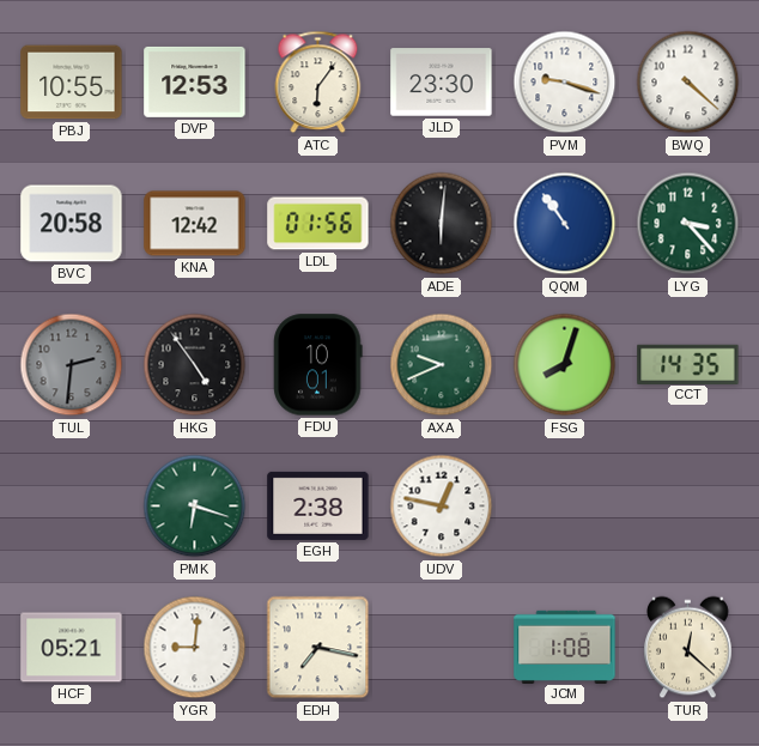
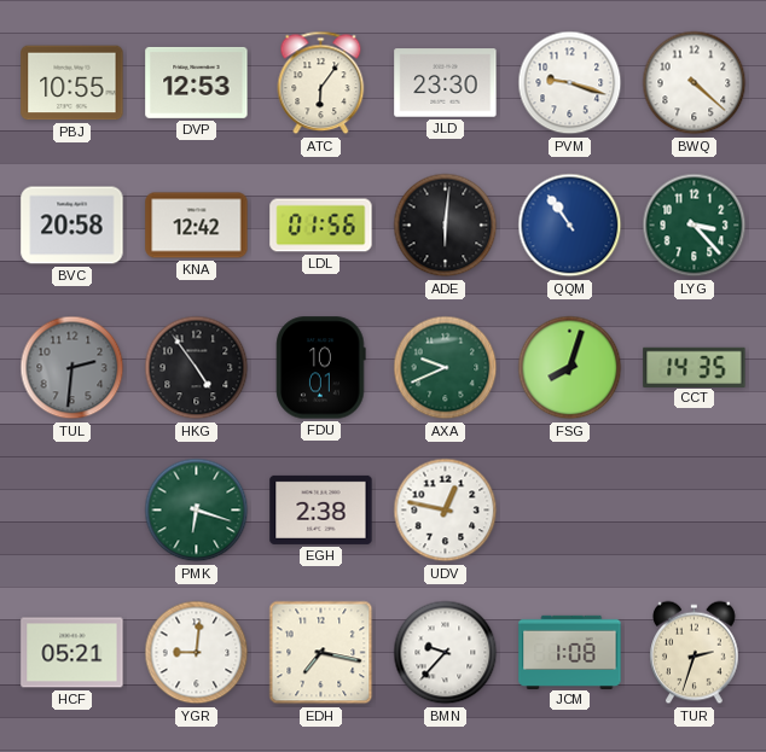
BMN: none -> 9:37 (446, 653)
TUR: 12:22 -> 2:33 (695, 653)
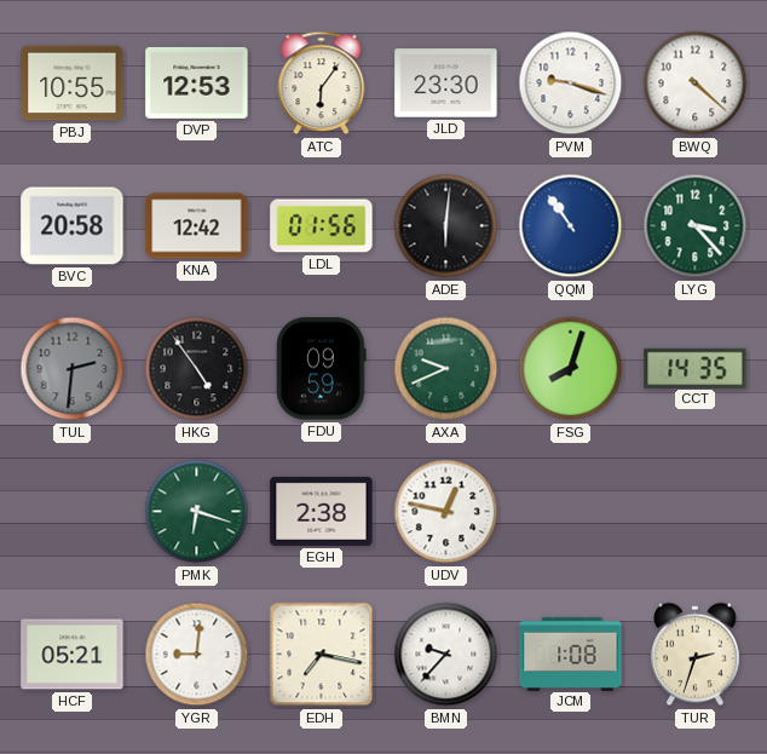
FDU: 10:01 -> 09:59 (322, 369)
